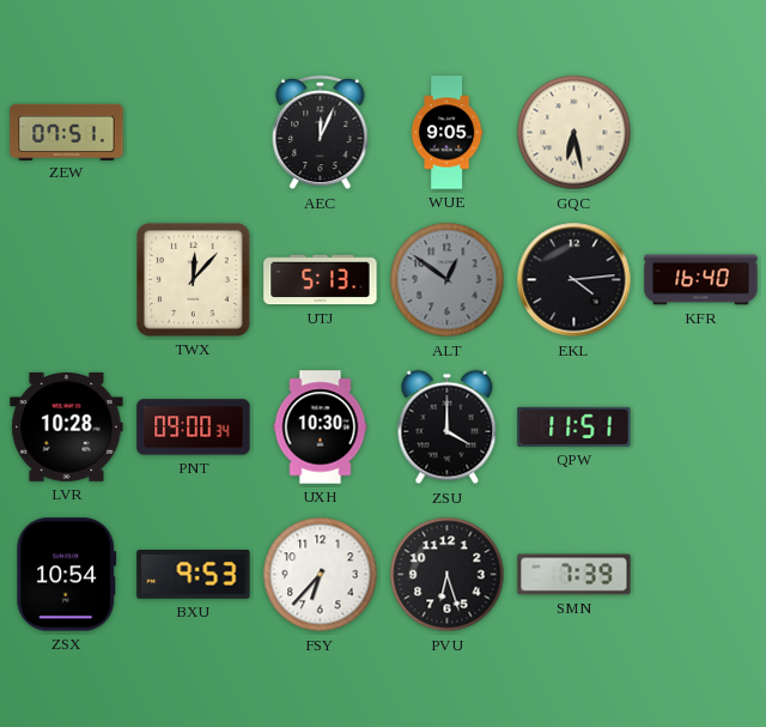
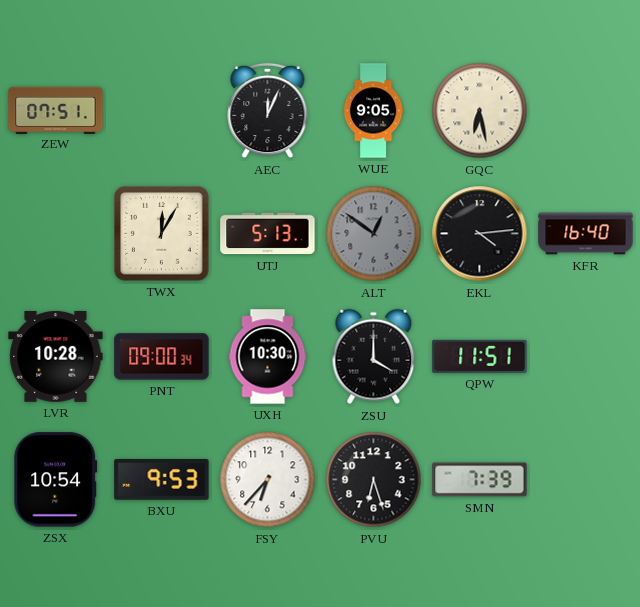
TWX: 12:07 -> 12:05 (162, 234)
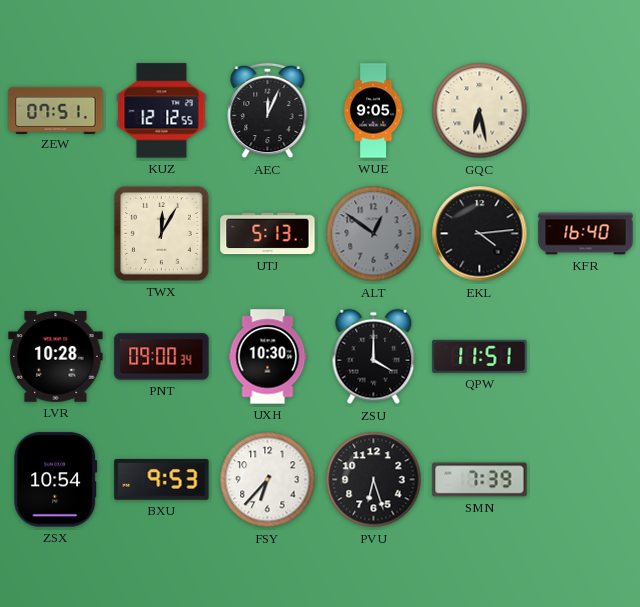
KUZ: none -> 12:12 (162, 111)
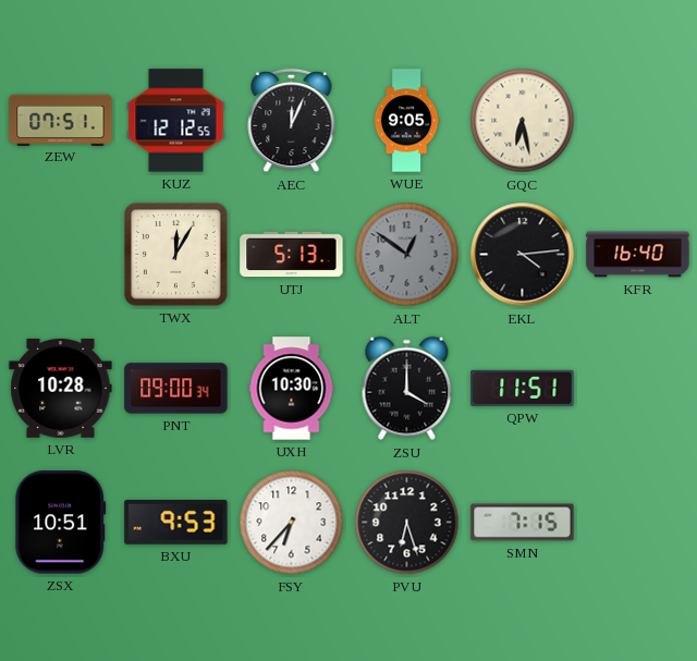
ZSX: 10:54 -> 10:51 (61, 523)
SMN: 7:39 -> 7:15 (523, 523)
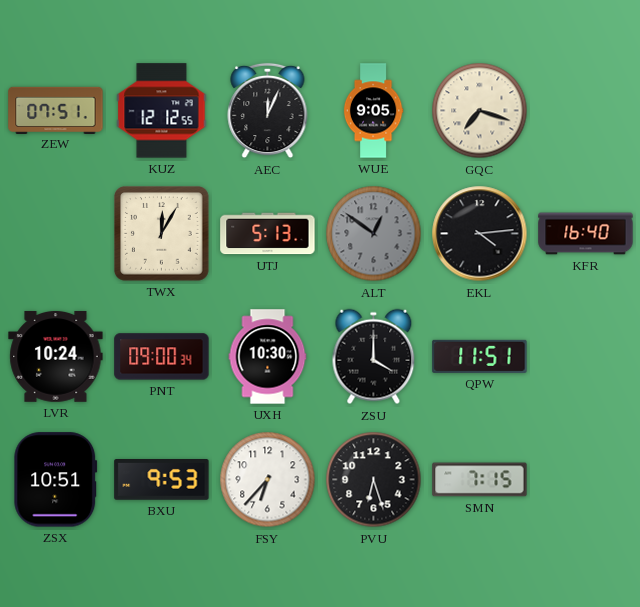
GQC: 6:28 -> 7:18 (480, 111)
LVR: 10:28 -> 10:24 (56, 356)
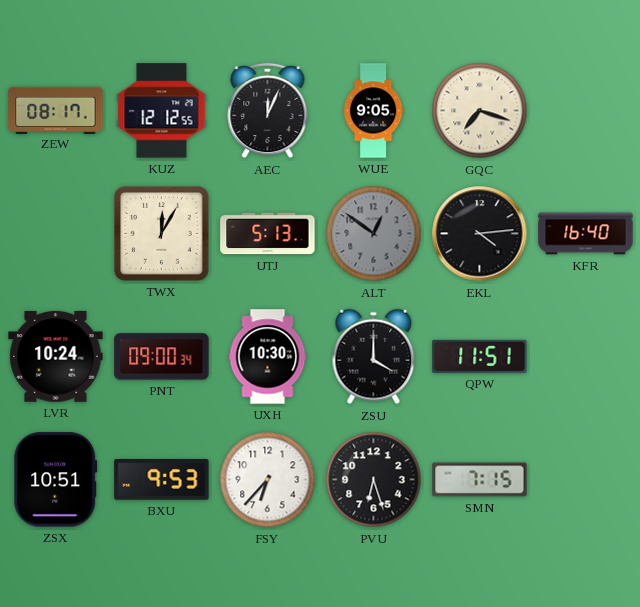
ZEW: 07:51 -> 08:17 (56, 110)
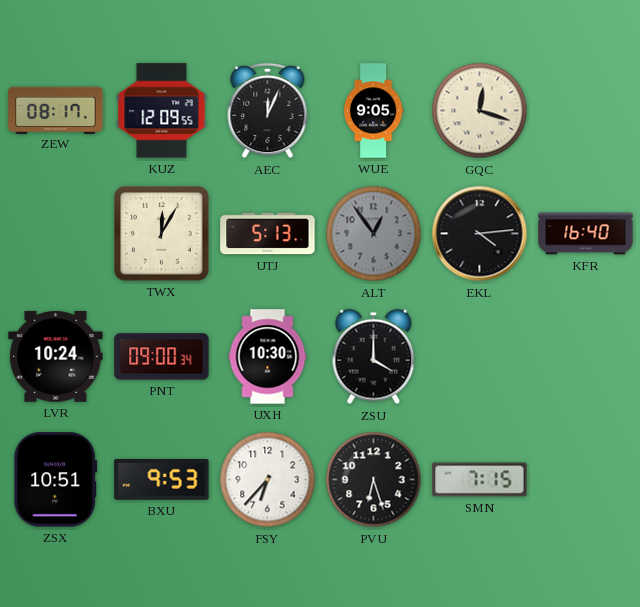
KUZ: 12:12 -> 12:09 (162, 111)
GQC: 7:18 -> 12:18 (480, 111)
ALT: 12:51 -> 12:54 (374, 234)
QPW: 11:51 -> none (480, 356)
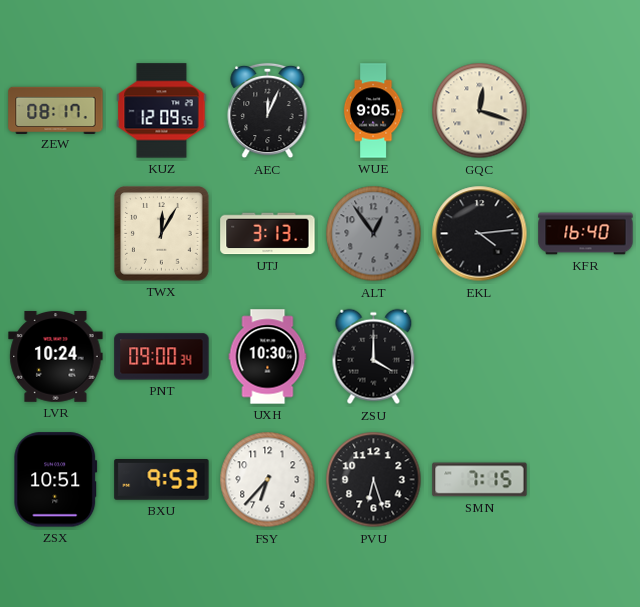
UTJ: 5:13 -> 3:13 (268, 234)
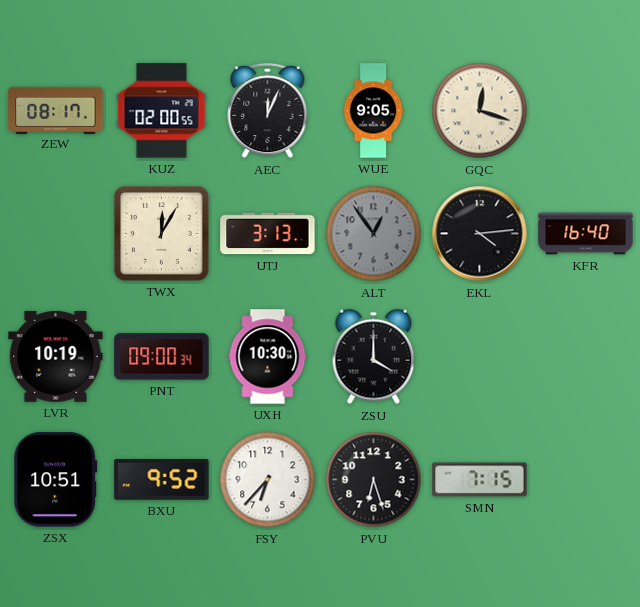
KUZ: 12:09 -> 02:00 (162, 111)
LVR: 10:24 -> 10:19 (56, 356)
BXU: 9:53 -> 9:52 (162, 480)
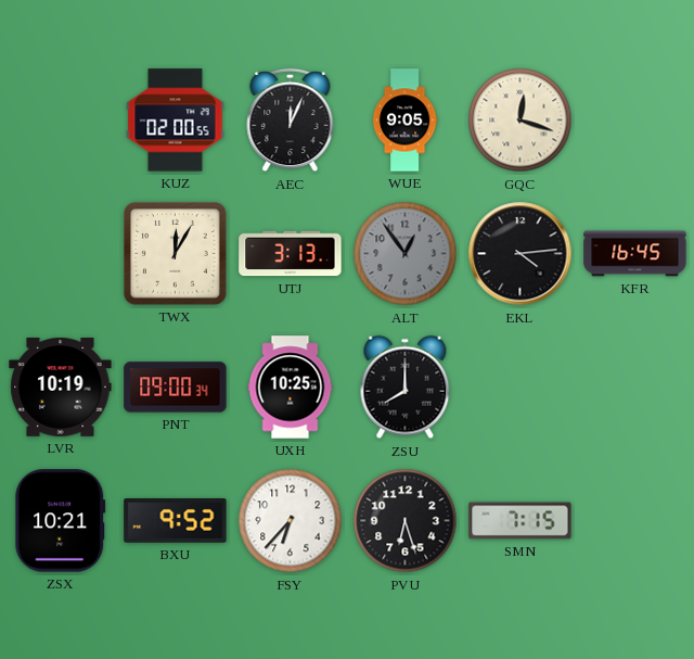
ZEW: 08:17 -> none (56, 110)
KFR: 16:40 -> 16:45 (635, 254)
UXH: 10:30 -> 10:25 (291, 388)
ZSU: 4:00 -> 8:00 (406, 388)
ZSX: 10:51 -> 10:21 (61, 521)
